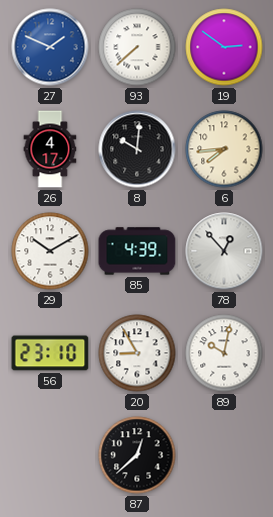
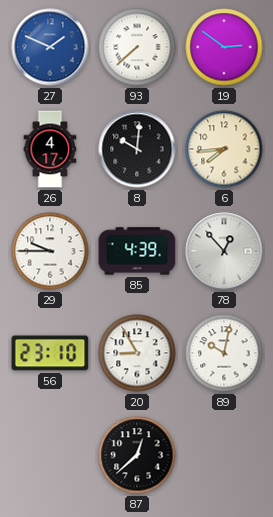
29: 10:10 -> 9:45 (50, 251)
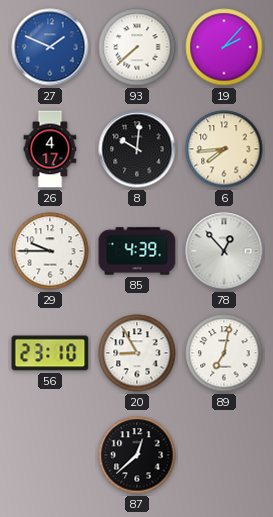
19: 2:51 -> 2:07 (224, 47)
89: 10:02 -> 7:02 (224, 353)
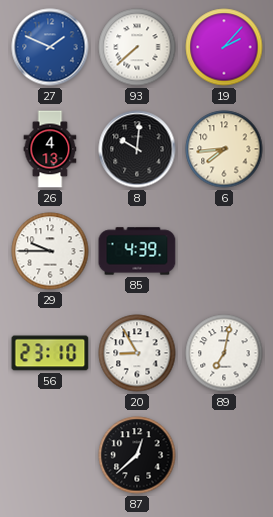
26: 4:17 -> 4:13 (50, 149)
78: 12:53 -> none (224, 251)
